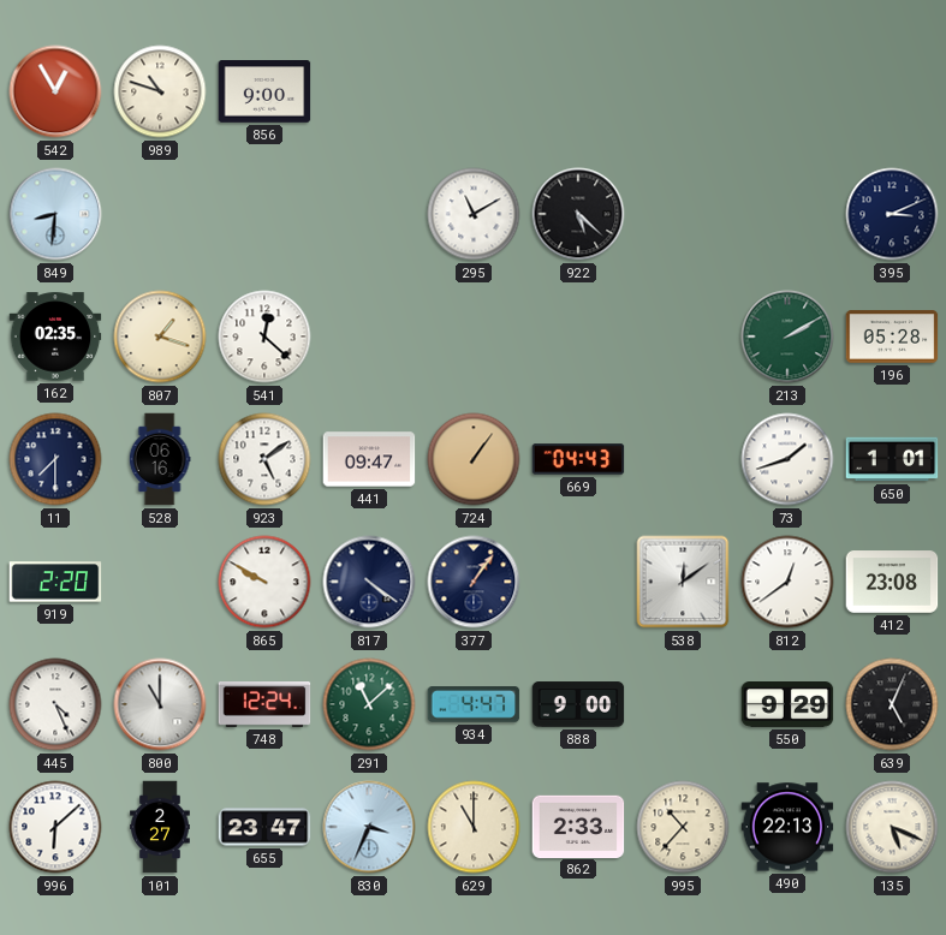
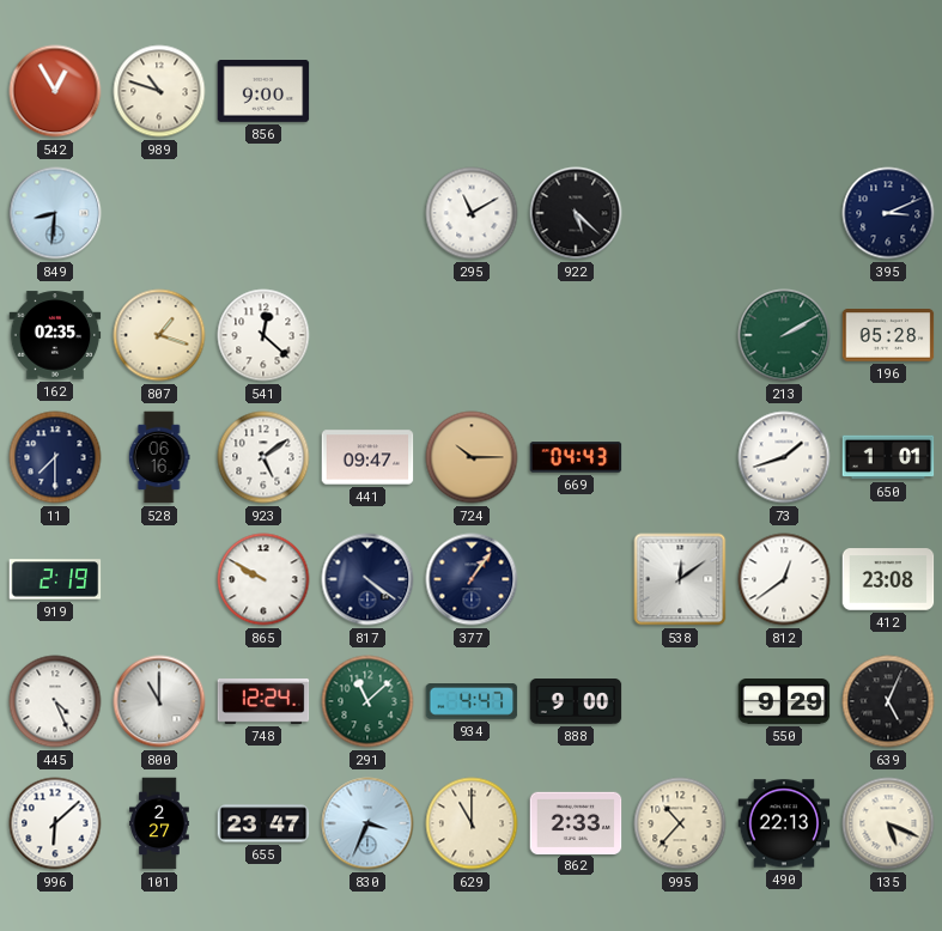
724: 1:06 -> 10:15 (472, 457)
919: 2:20 -> 2:19 (55, 579)
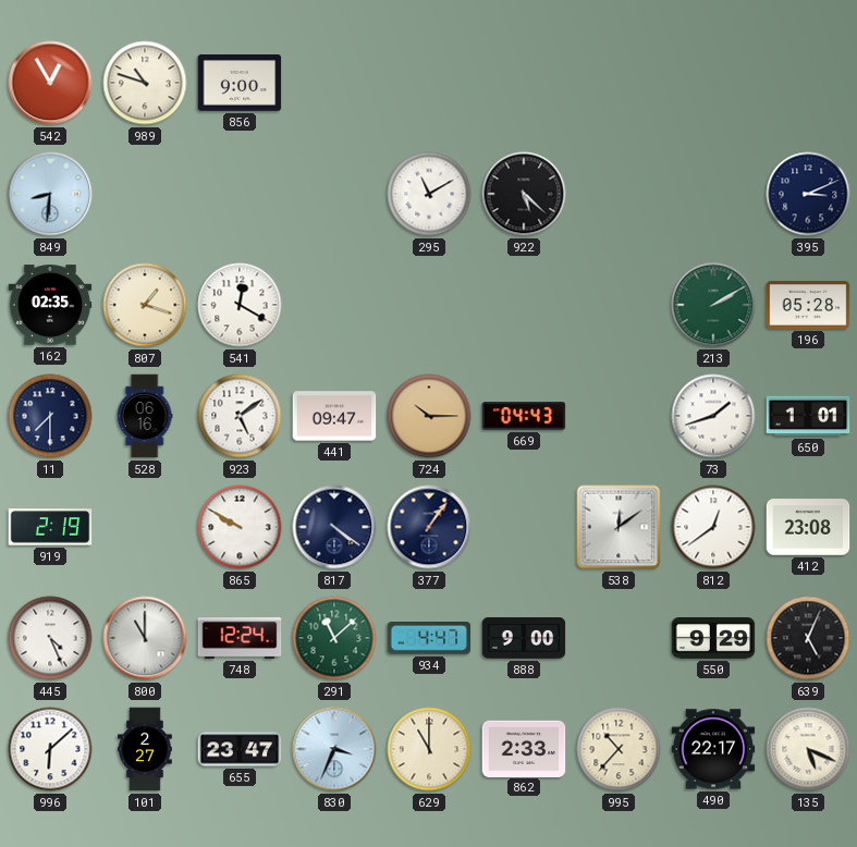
541: 12:22 -> 12:20 (240, 305)
490: 22:13 -> 22:17 (713, 749)
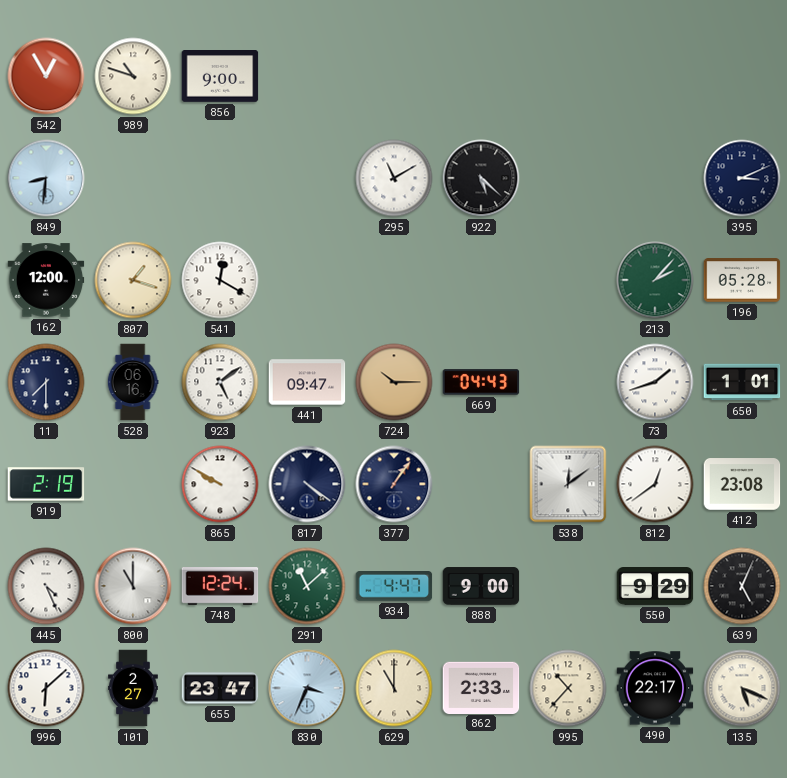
162: 02:35 -> 12:00 (46, 280)
213: 2:10 -> 2:07 (655, 280)
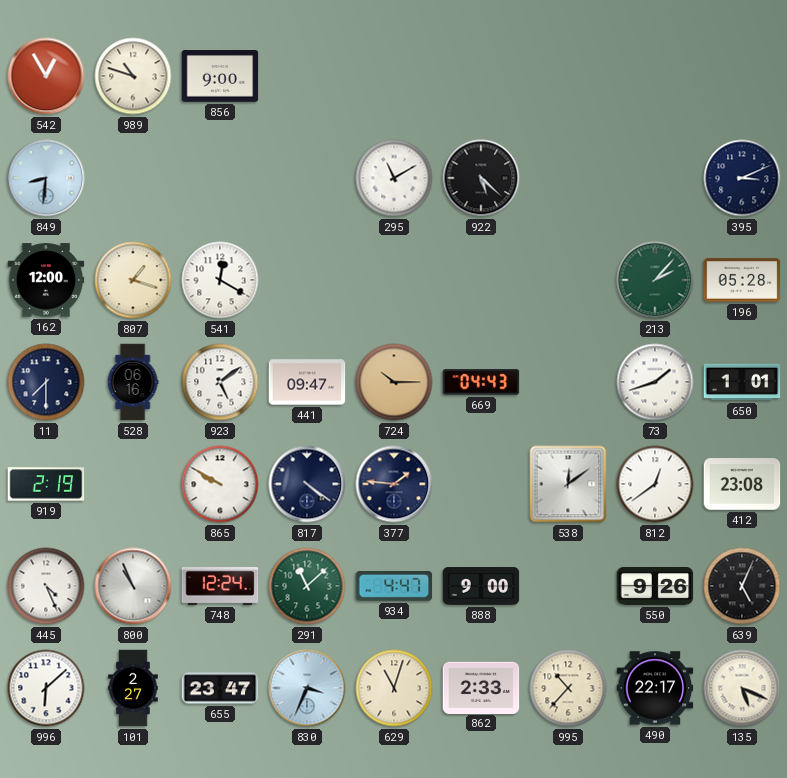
377: 1:06 -> 1:46 (394, 484)
800: 11:00 -> 10:56 (133, 586)
550: 9:29 -> 9:26 (655, 587)
629: 11:00 -> 11:03 (394, 688)
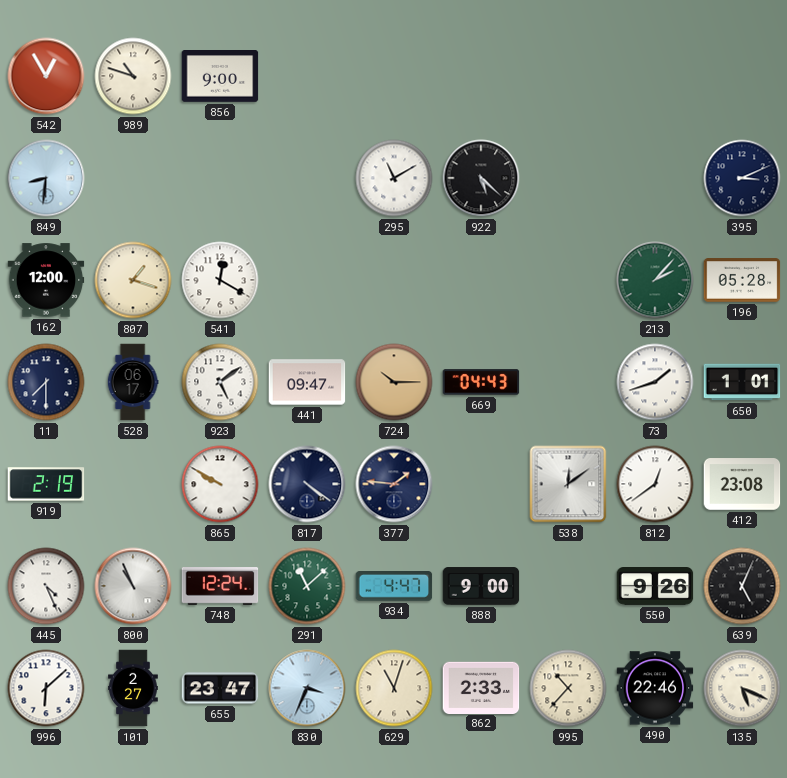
528: 06:16 -> 06:17 (133, 382)
490: 22:17 -> 22:46 (655, 688)
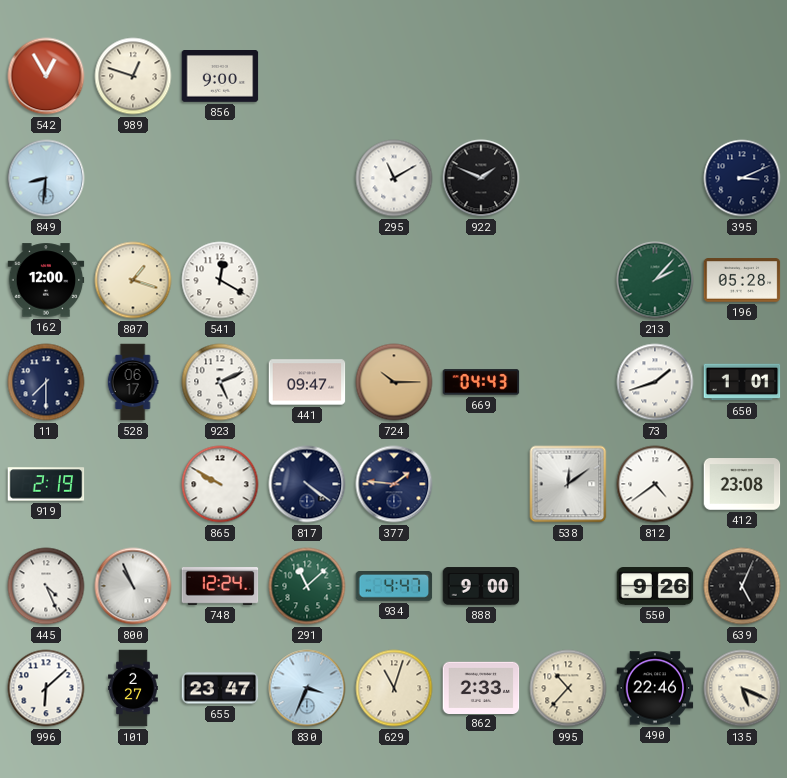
989: 10:48 -> 12:48 (133, 76)
922: 5:22 -> 1:49 (481, 178)
923: 5:09 -> 5:11 (220, 382)
812: 12:39 -> 4:39 (655, 484)
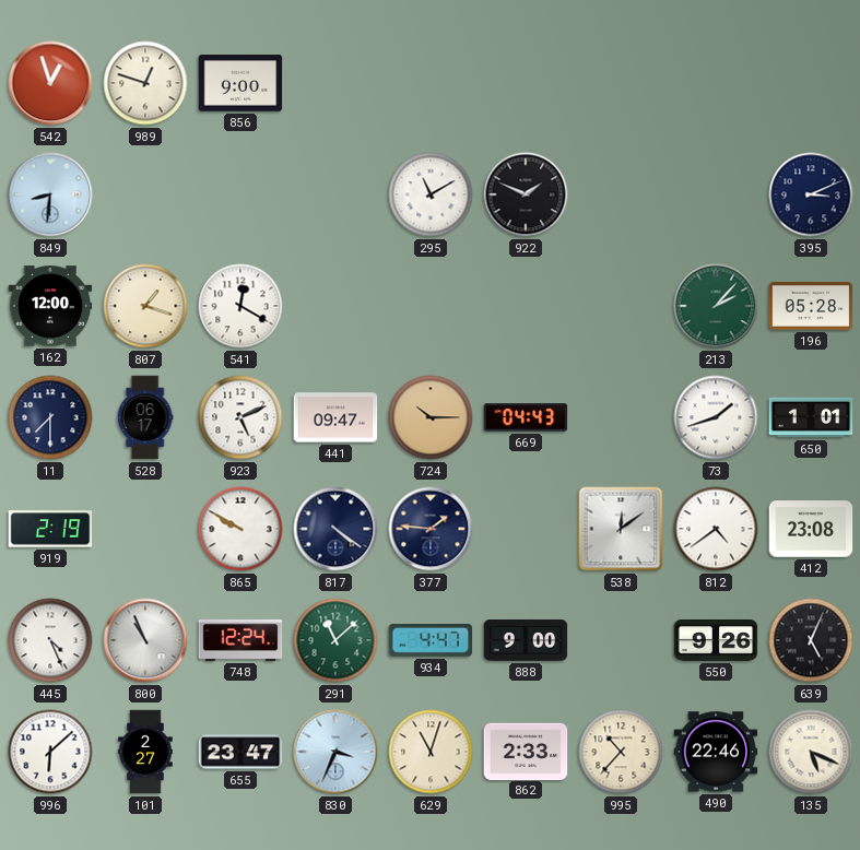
542: 12:55 -> 12:57 (50, 83)
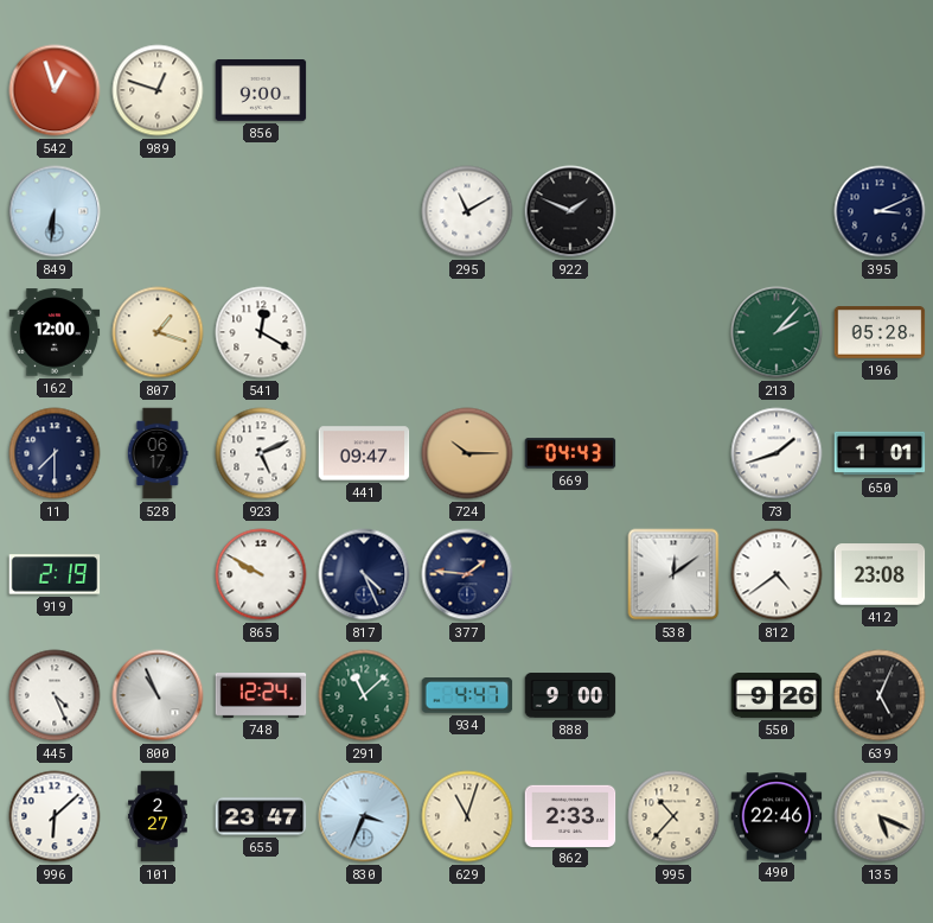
849: 8:31 -> 6:31 (55, 211)
817: 4:21 -> 4:26 (364, 574)
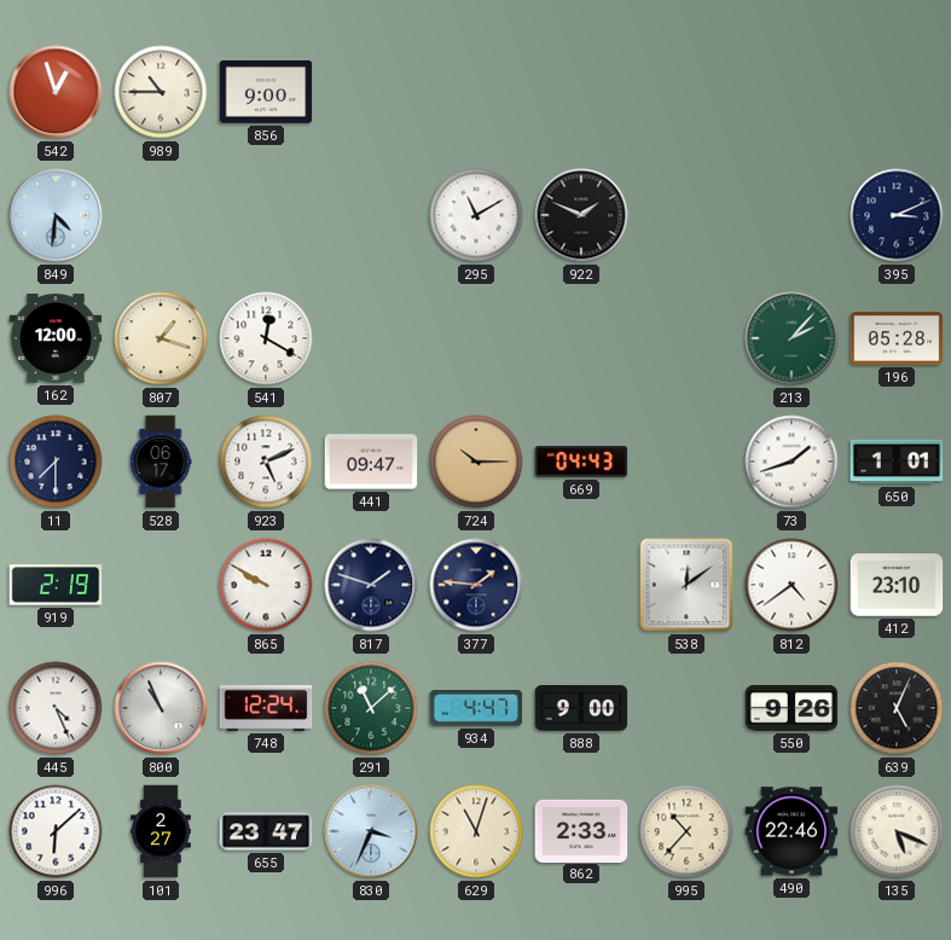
989: 12:48 -> 10:45 (161, 92)
849: 6:31 -> 4:31 (56, 215)
817: 4:26 -> 1:48 (371, 585)
412: 23:08 -> 23:10 (897, 585)
